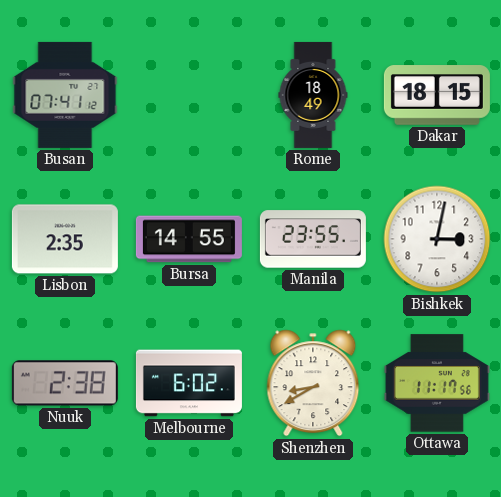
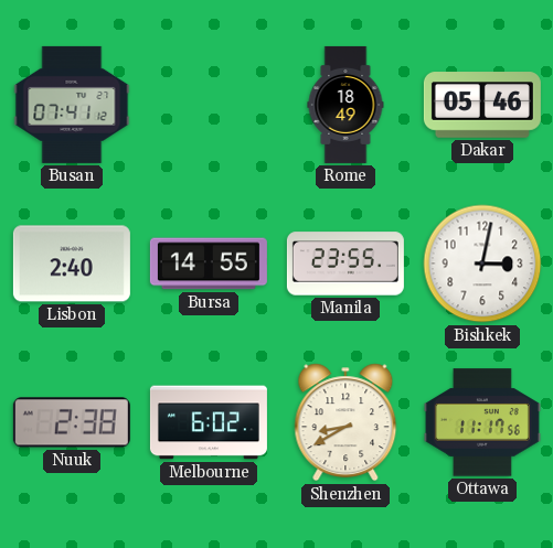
Dakar: 18:15 -> 05:46 (482, 105)
Lisbon: 2:35 -> 2:40 (72, 264)
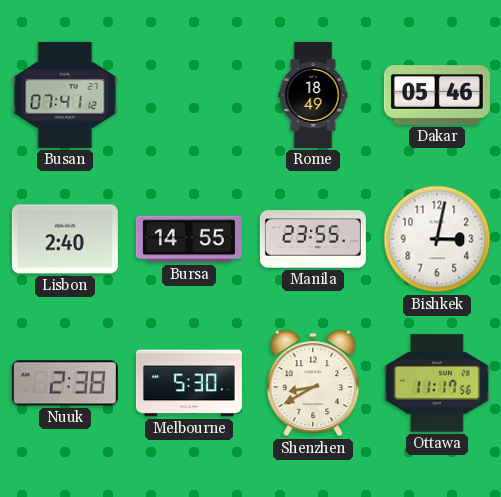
Melbourne: 6:02 -> 5:30 (189, 383)
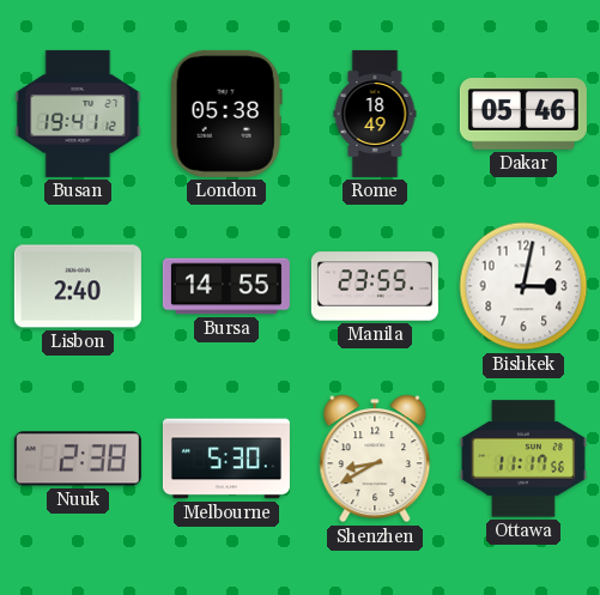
Busan: 07:41 -> 19:41 (78, 114)
London: none -> 05:38 (226, 114)
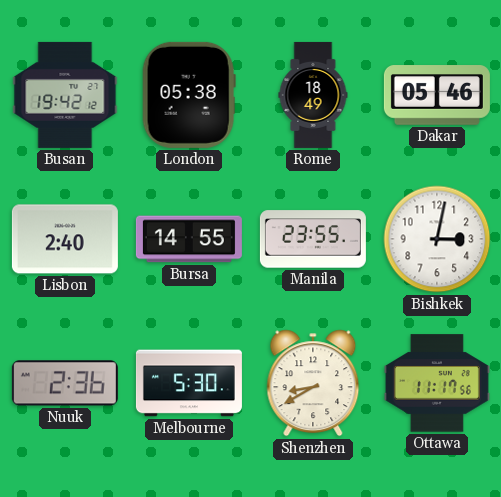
Busan: 19:41 -> 19:42 (65, 95)
Nuuk: 2:38 -> 2:36 (65, 383)
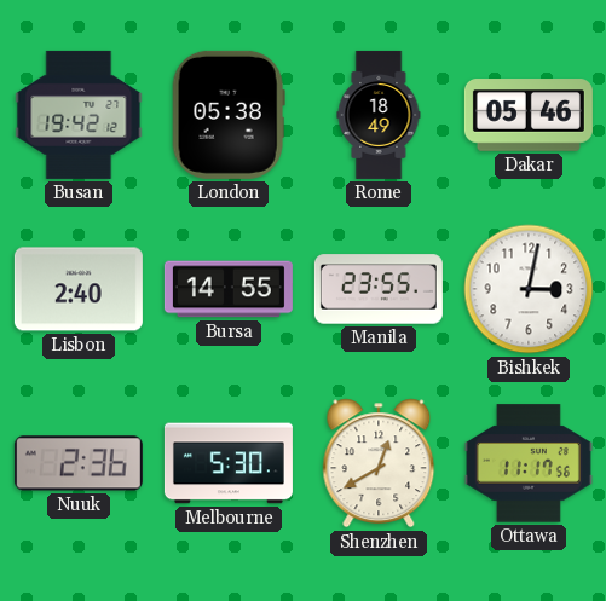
Shenzhen: 8:40 -> 12:40 (379, 463)
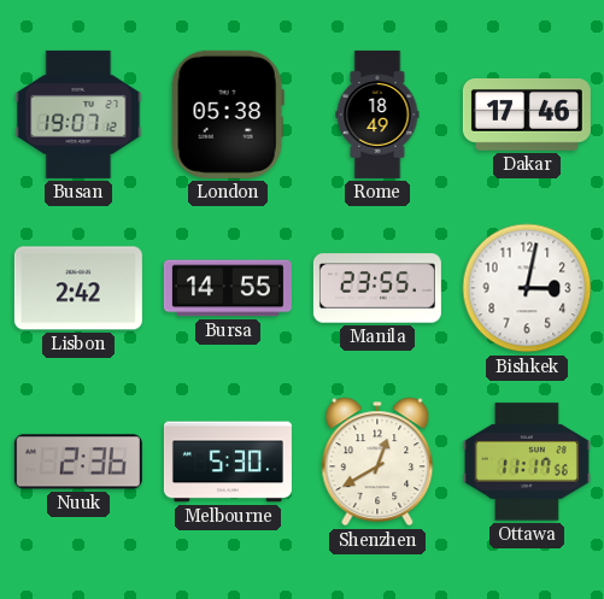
Busan: 19:42 -> 19:07 (78, 114)
Dakar: 05:46 -> 17:46 (527, 114)
Lisbon: 2:40 -> 2:42 (78, 288)
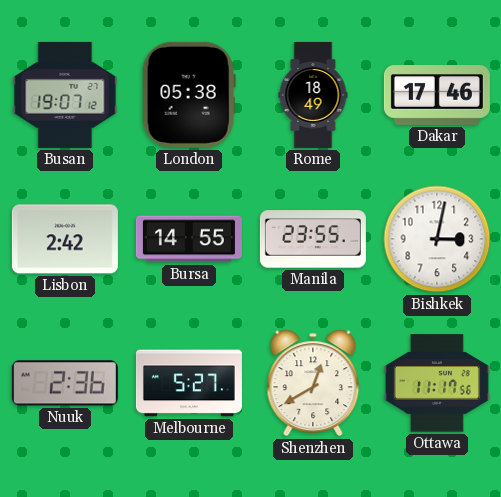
Melbourne: 5:30 -> 5:27 (189, 383)
